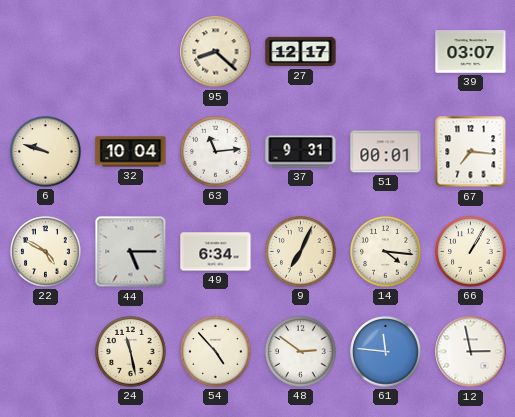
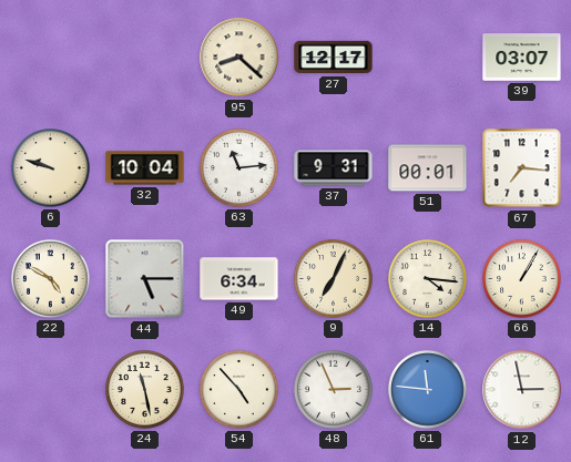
48: 2:51 -> 2:56 (334, 390)
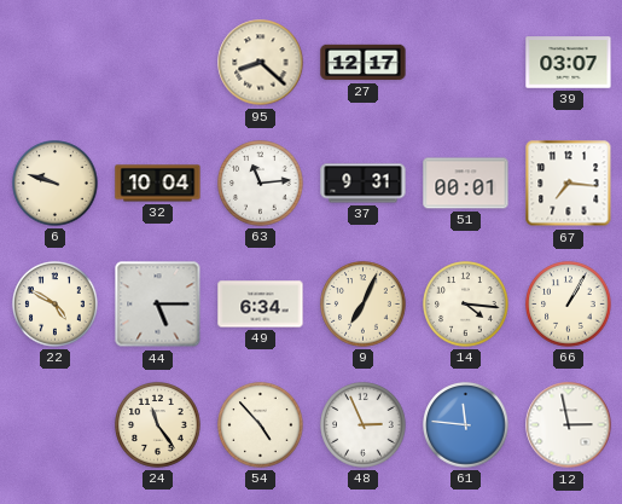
24: 11:28 -> 11:24 (158, 425)
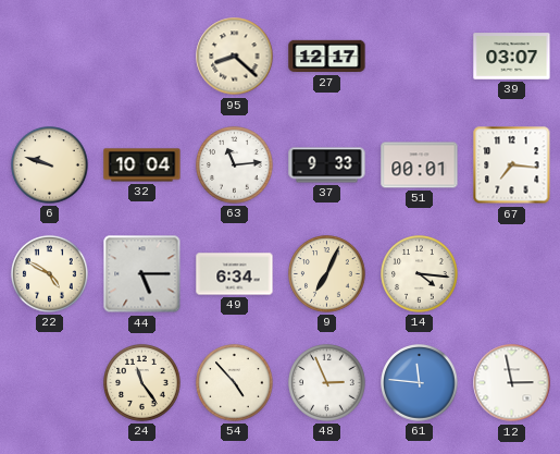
37: 9:31 -> 9:33 (327, 165)
66: 1:05 -> none (569, 305)
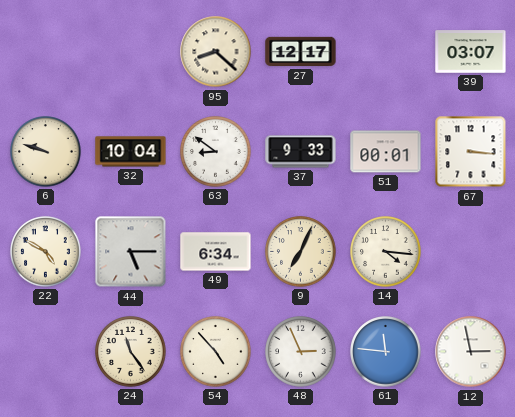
63: 11:14 -> 8:51 (216, 152)
67: 7:16 -> 3:16 (471, 152)
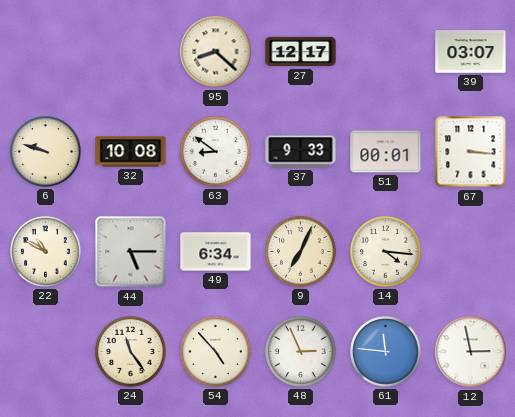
32: 10:04 -> 10:08 (131, 152)
22: 4:50 -> 10:50 (46, 252)
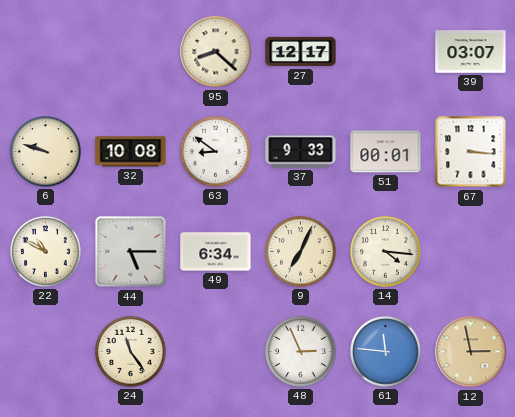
54: 4:53 -> none (216, 352)
12 dial: white -> champagne (471, 352)
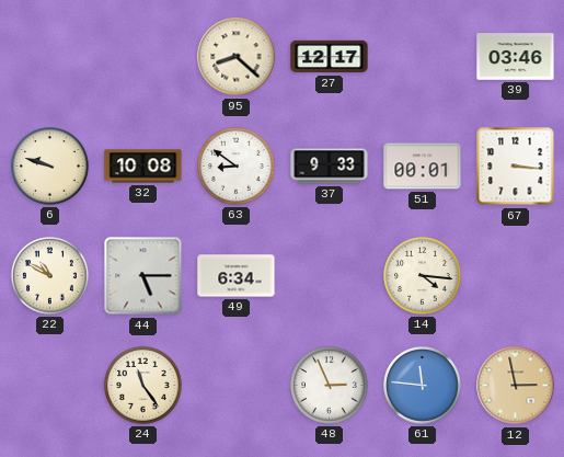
39: 03:07 -> 03:46 (516, 57)
9: 7:04 -> none (301, 252)
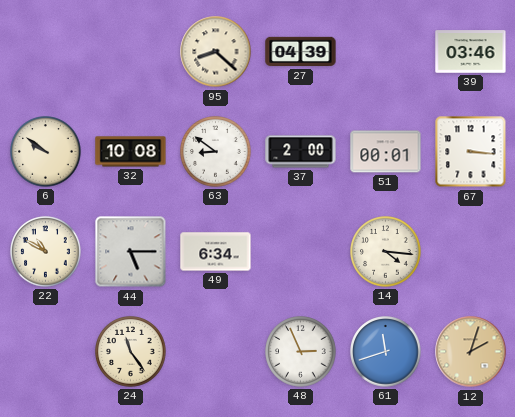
27: 12:17 -> 04:39 (301, 52)
6: 9:48 -> 9:51 (46, 152)
37: 9:33 -> 2:00 (301, 152)
61: 11:46 -> 11:42 (386, 352)
12: 2:58 -> 2:03 (471, 352)
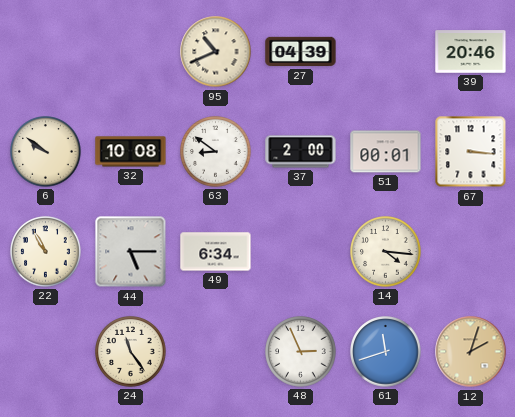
95: 8:22 -> 10:41 (216, 52)
39: 03:46 -> 20:46 (471, 52)
22: 10:50 -> 10:55 (46, 252)
